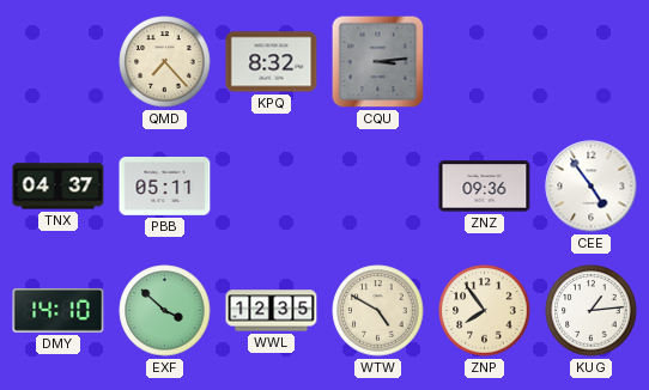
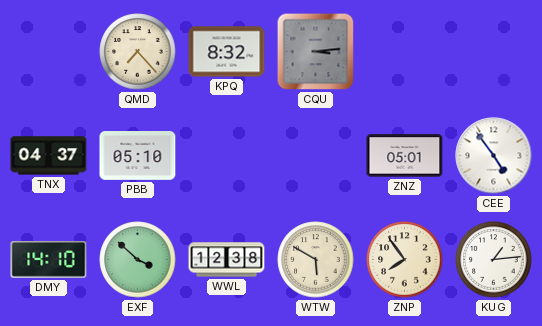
PBB: 05:11 -> 05:10 (138, 156)
ZNZ: 09:36 -> 05:01 (405, 156)
WWL: 12:35 -> 12:38 (227, 260)
WTW: 4:50 -> 5:50 (316, 260)
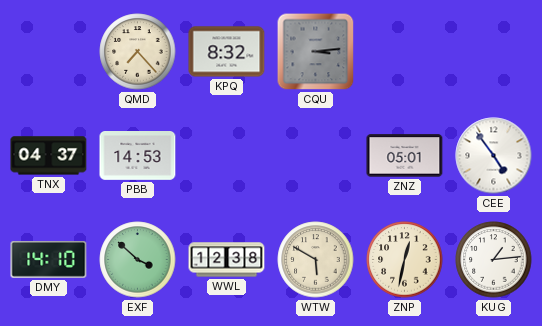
PBB: 05:10 -> 14:53 (138, 156)
ZNP: 7:54 -> 12:32 (405, 260)
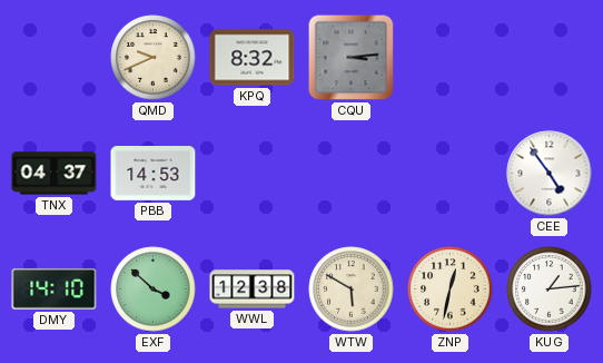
QMD: 7:23 -> 9:41 (154, 58)
ZNZ: 05:01 -> none (405, 156)
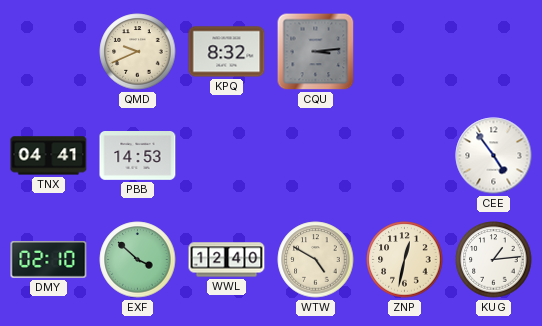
TNX: 04:37 -> 04:41 (49, 156)
DMY: 14:10 -> 02:10 (49, 259)
WWL: 12:38 -> 12:40 (227, 260)
WTW: 5:50 -> 4:50 (316, 260)
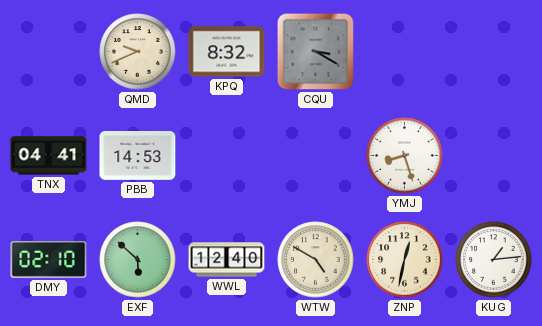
CQU: 3:14 -> 3:20 (316, 52)
YMJ: none -> 8:27 (405, 156)
CEE: 4:54 -> none (494, 156)
EXF: 3:52 -> 5:52 (138, 260)
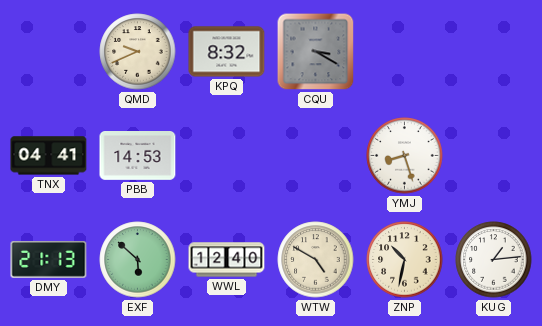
DMY: 02:10 -> 21:13 (49, 259)
ZNP: 12:32 -> 10:32 (405, 260)
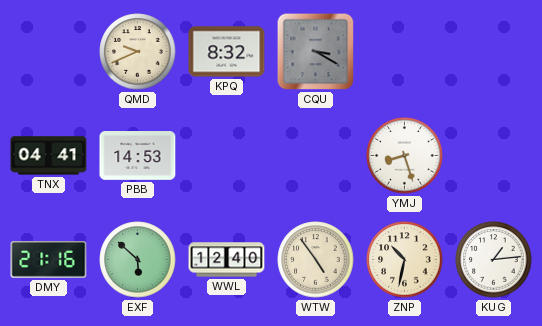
DMY: 21:13 -> 21:16 (49, 259)
WTW: 4:50 -> 4:54 (316, 260)
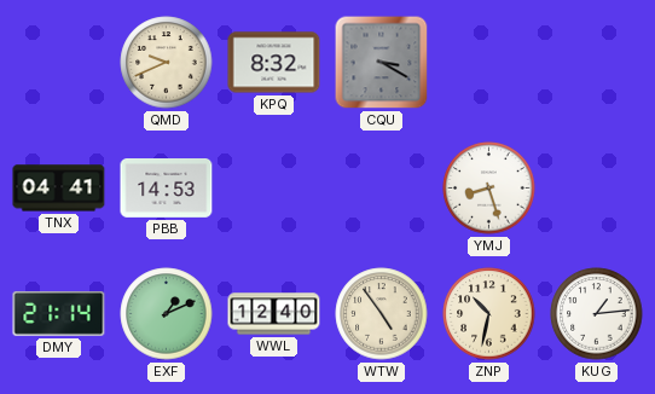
DMY: 21:16 -> 21:14 (59, 313)
EXF: 5:52 -> 1:11 (167, 314)
